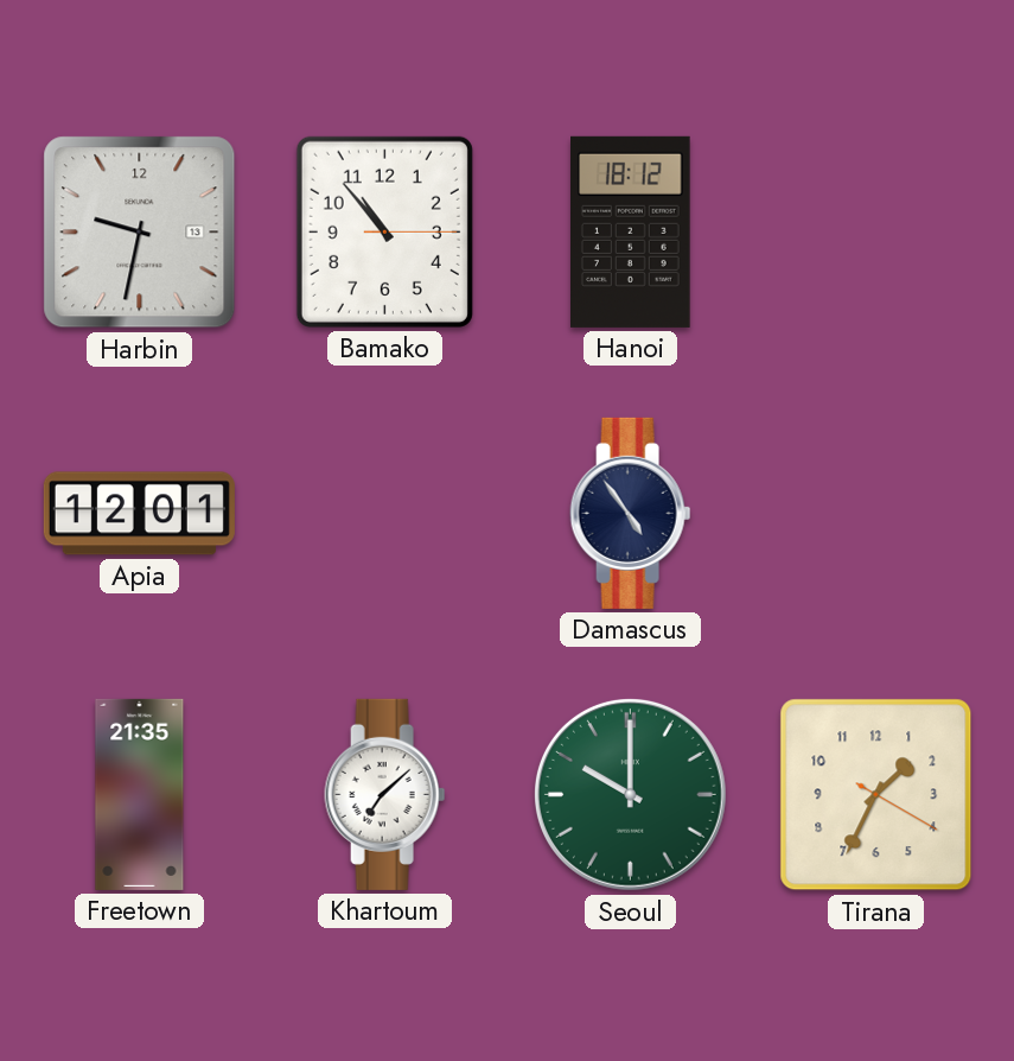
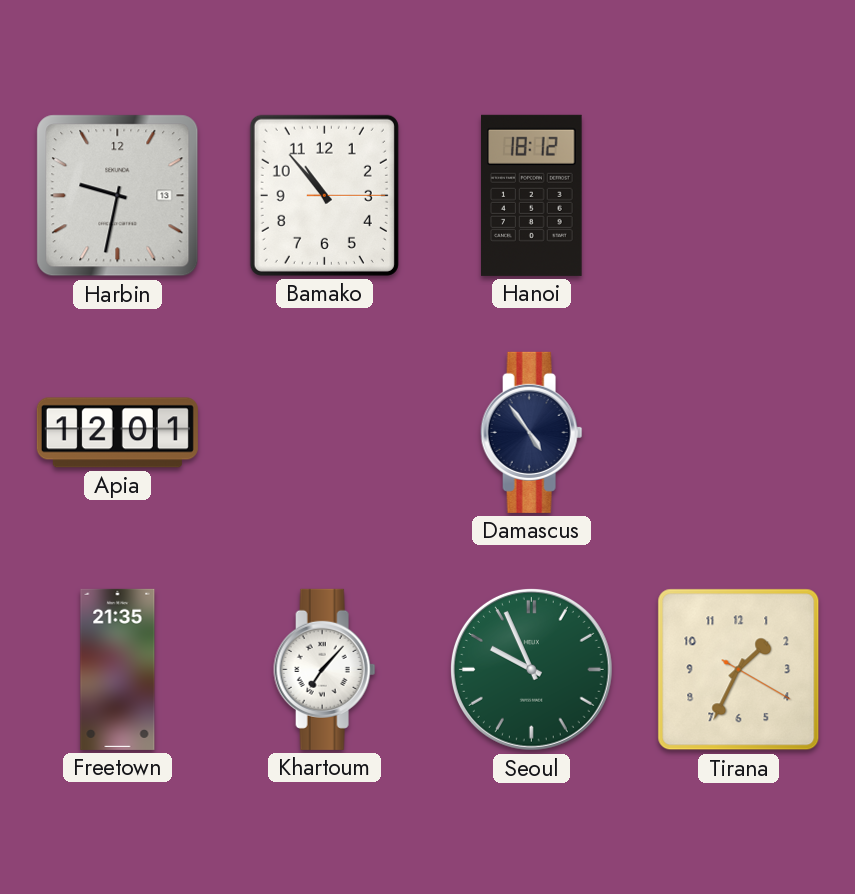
Khartoum: 7:08 -> 7:07 (325, 669)
Seoul: 10:00 -> 9:56 (531, 669)
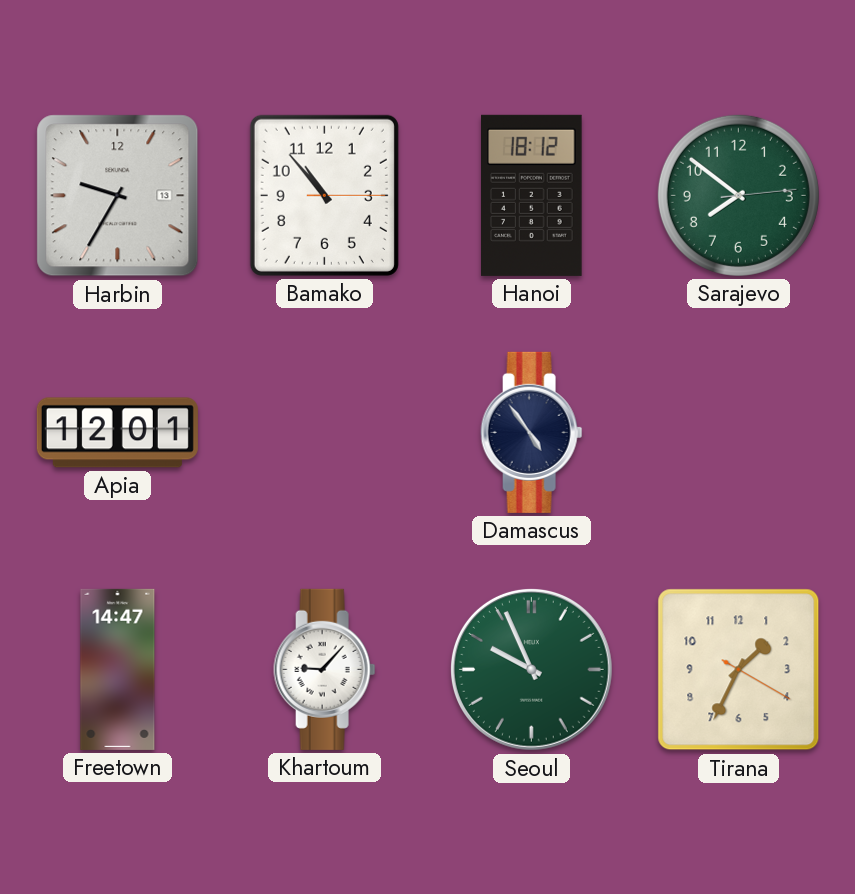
Harbin: 9:32 -> 9:35 (118, 196)
Sarajevo: none -> 7:51 (738, 195)
Freetown: 21:35 -> 14:47 (118, 669)
Khartoum: 7:07 -> 9:07 (325, 669)
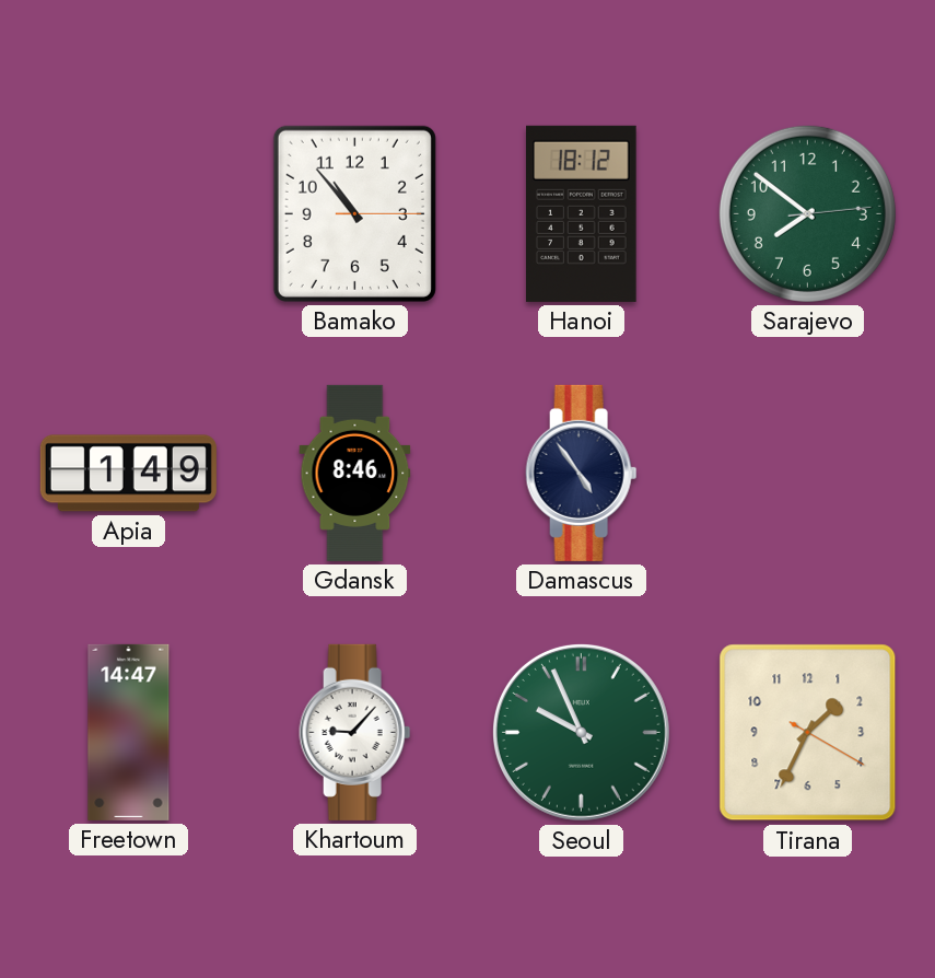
Harbin: 9:35 -> none (118, 196)
Apia: 12:01 -> 1:49 (128, 474)
Gdansk: none -> 8:46 (355, 473)
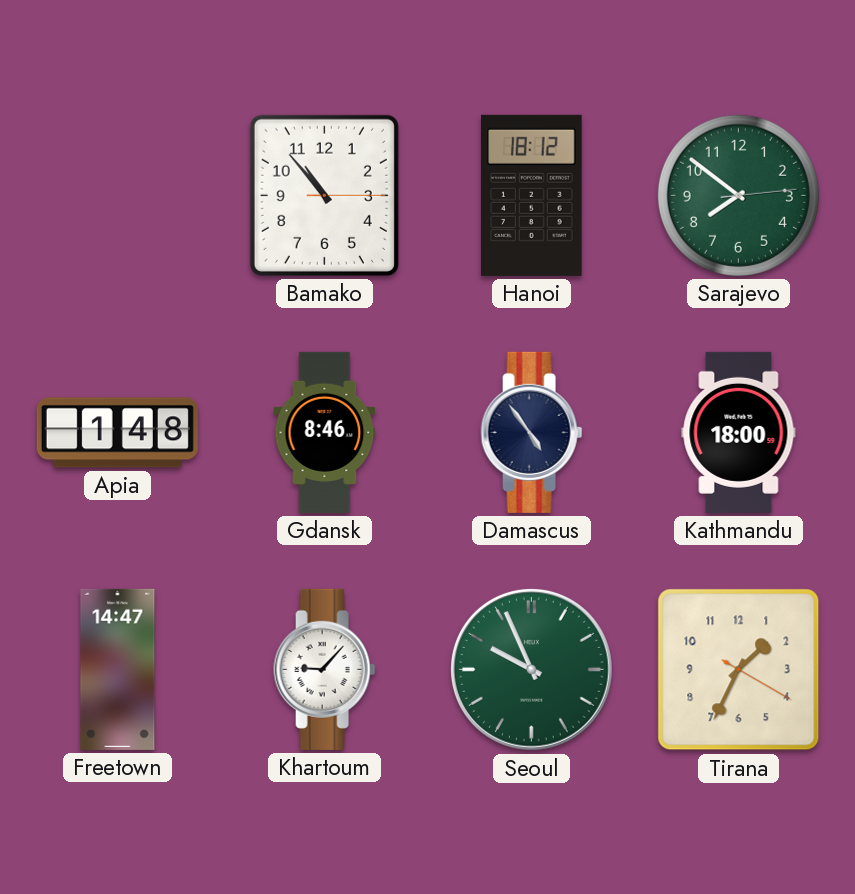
Apia: 1:49 -> 1:48 (117, 433)
Kathmandu: none -> 18:00 (739, 432)
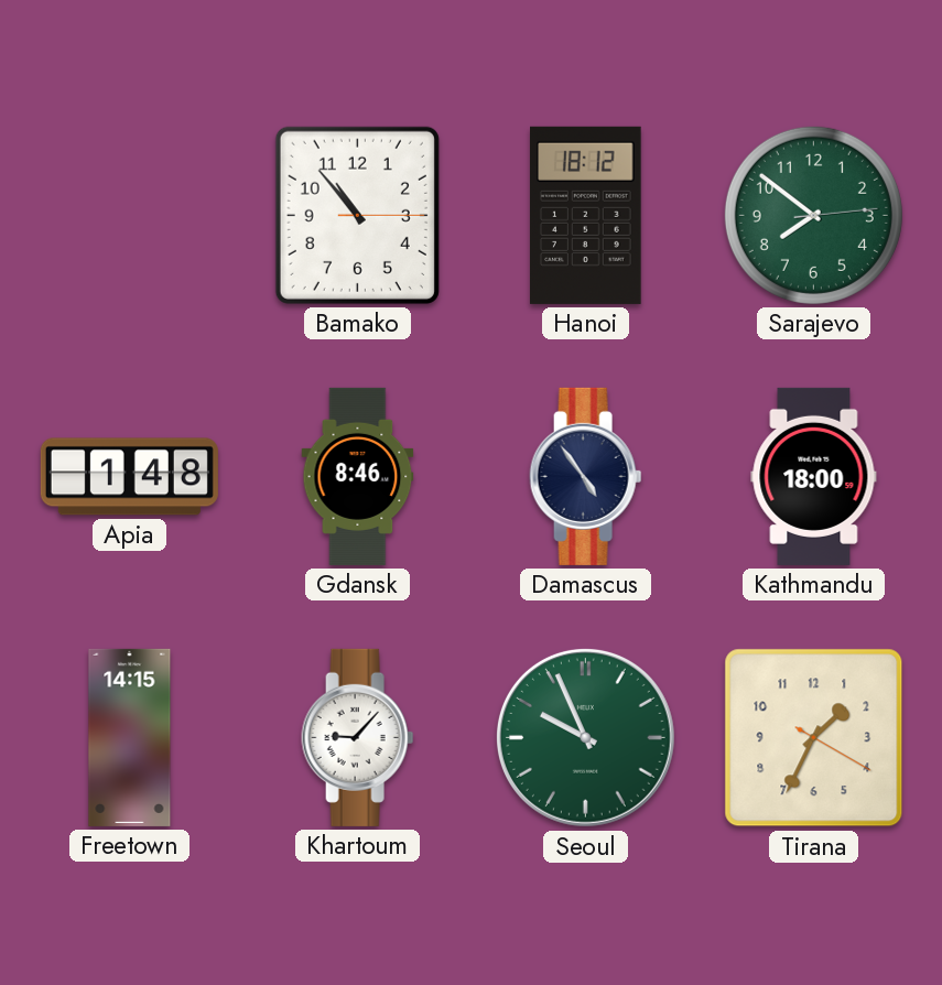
Freetown: 14:47 -> 14:15 (130, 737)
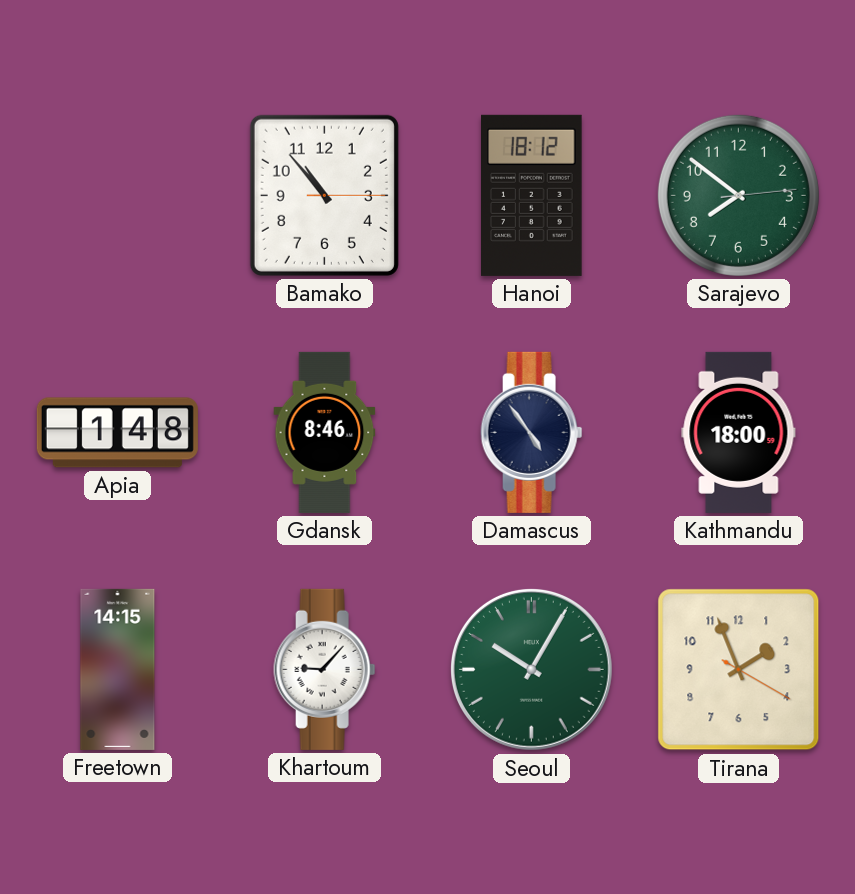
Seoul: 9:56 -> 10:05 (531, 669)
Tirana: 1:34 -> 1:56 (739, 670)
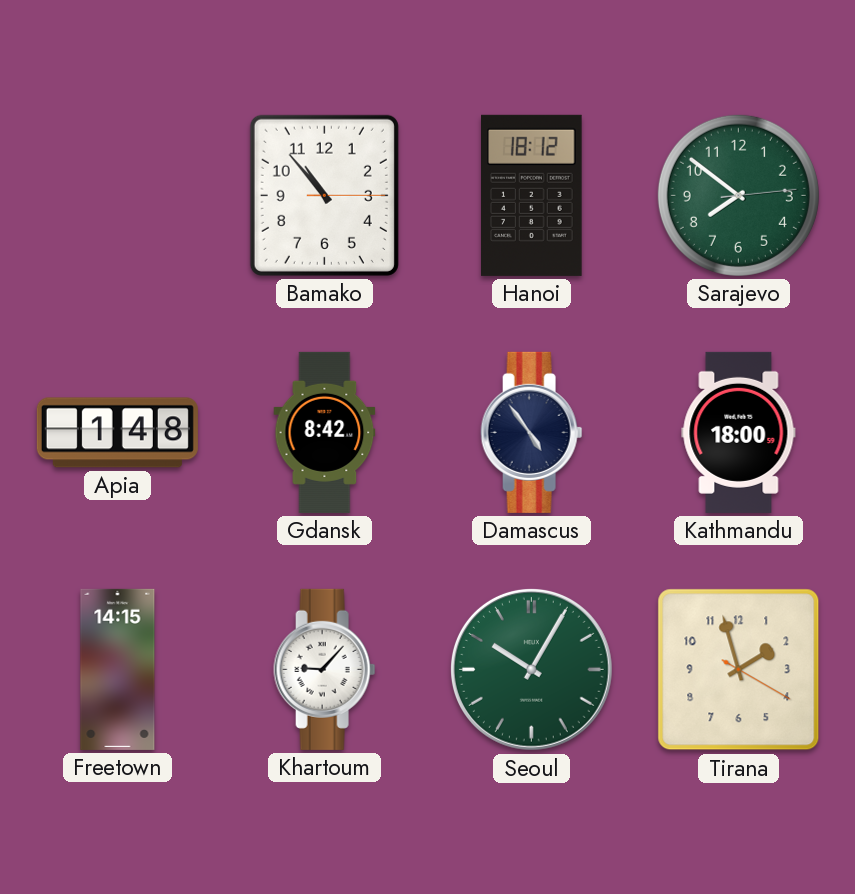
Gdansk: 8:46 -> 8:42 (325, 432)
Tirana: 1:56 -> 1:57 (739, 670)
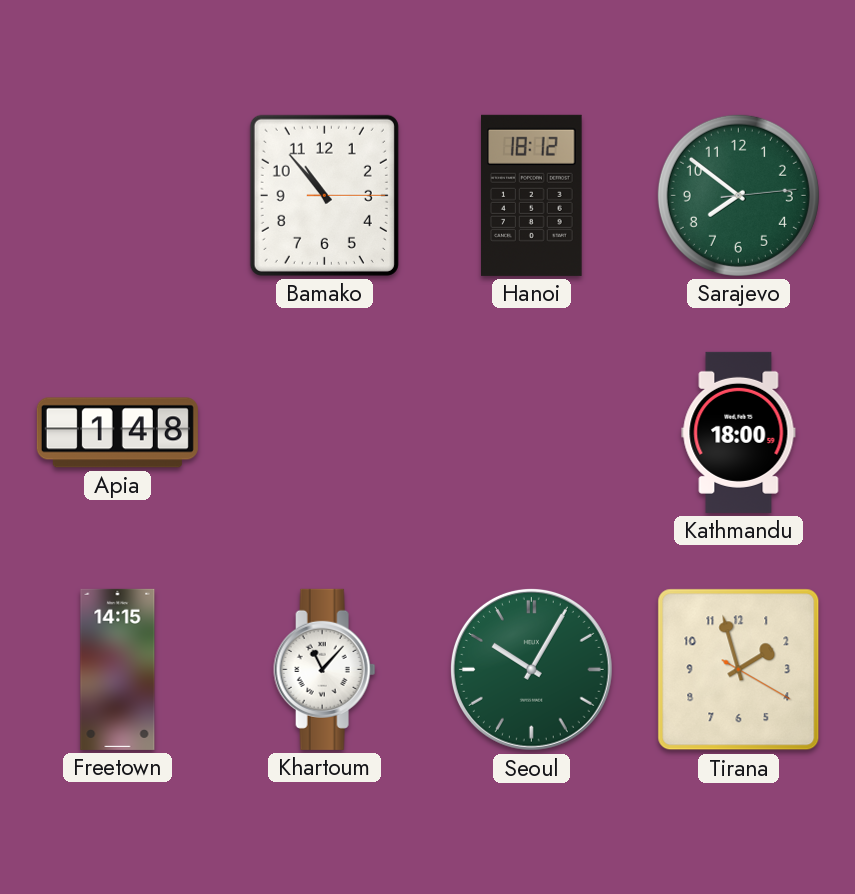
Gdansk: 8:42 -> none (325, 432)
Damascus: 4:54 -> none (532, 432)
Khartoum: 9:07 -> 11:07 (325, 669)
